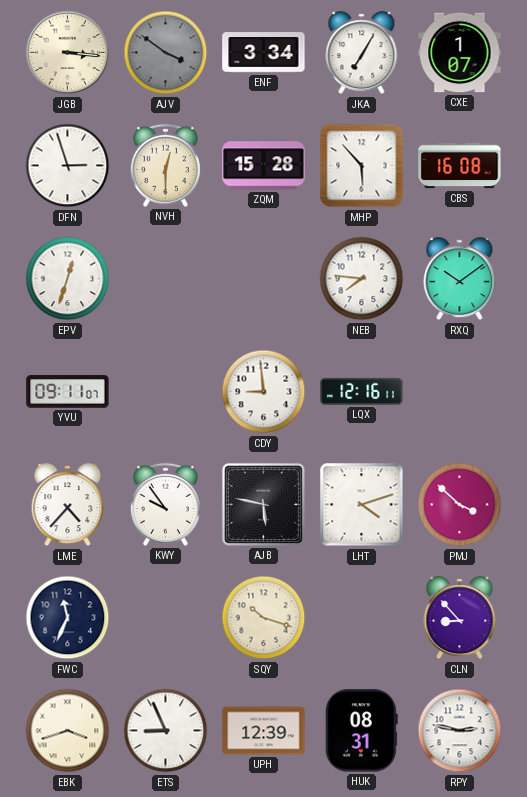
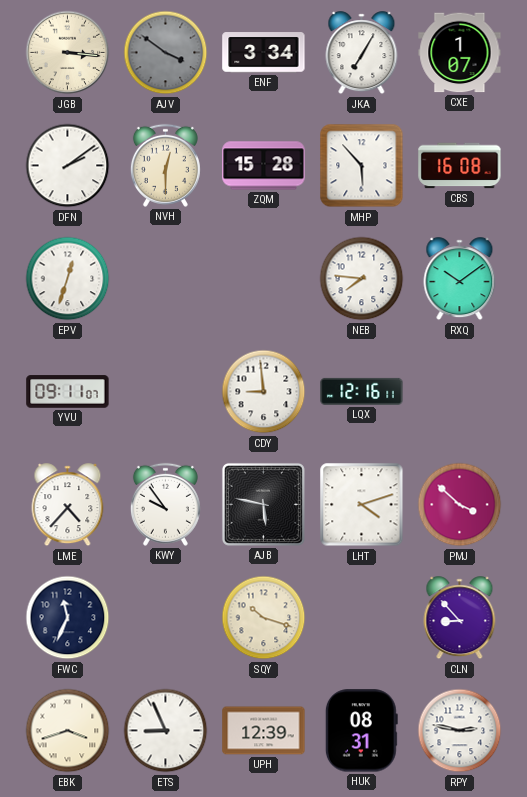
DFN: 2:57 -> 2:09 (68, 166)
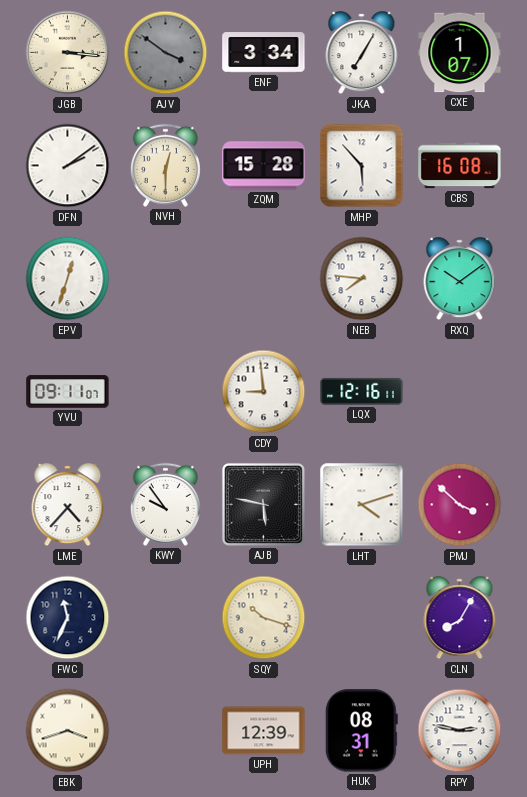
CLN: 8:53 -> 8:05 (460, 618)
ETS: 8:56 -> none (166, 731)
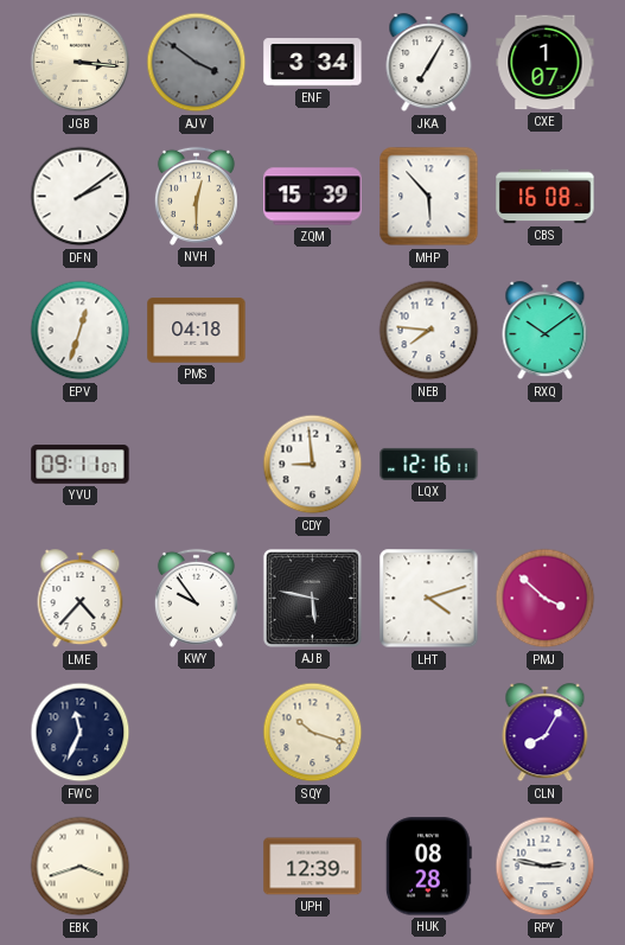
ZQM: 15:28 -> 15:39 (313, 197)
PMS: none -> 04:18 (197, 331)
HUK: 08:31 -> 08:28 (428, 867)
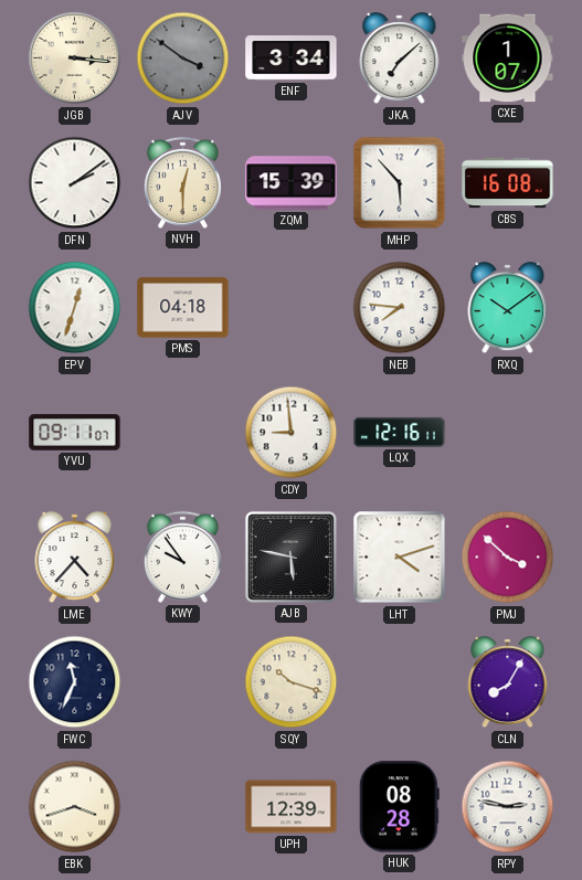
JKA: 7:05 -> 7:08 (400, 59)
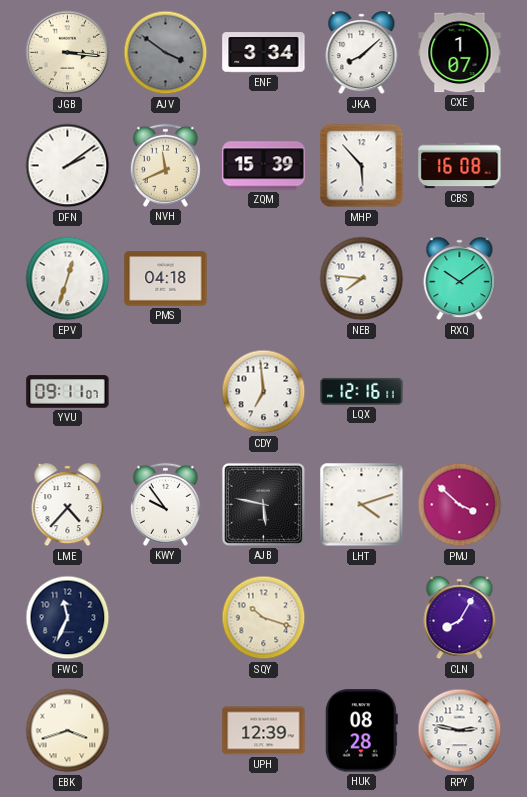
JKA: 7:08 -> 8:08 (362, 53)
NVH: 12:30 -> 11:41 (165, 165)
CDY: 8:59 -> 6:59 (264, 392)
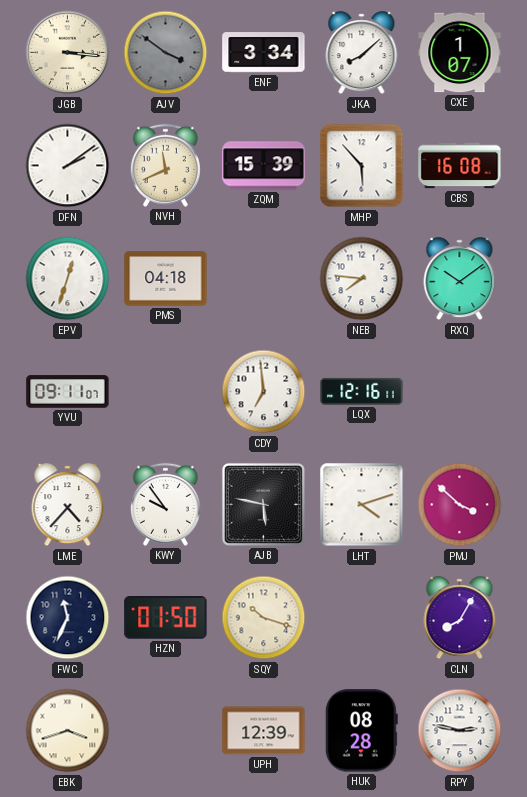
HZN: none -> 01:50 (166, 618)
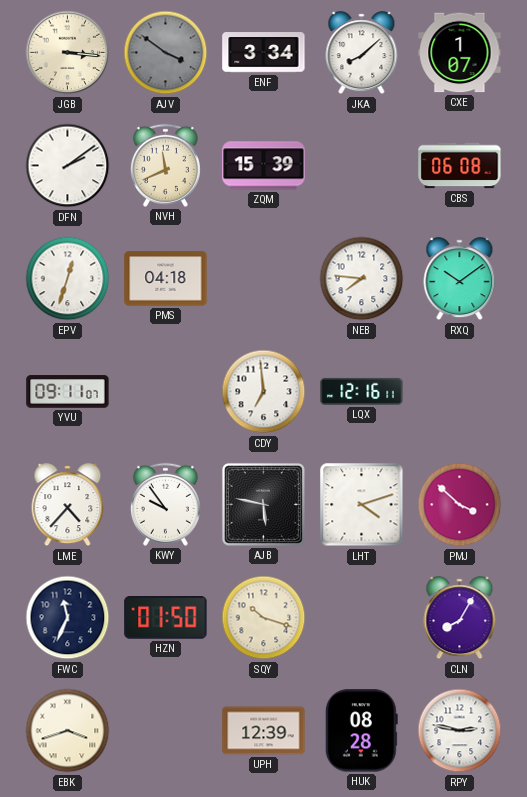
MHP: 5:53 -> none (362, 166)
CBS: 16:08 -> 06:08 (460, 166)
